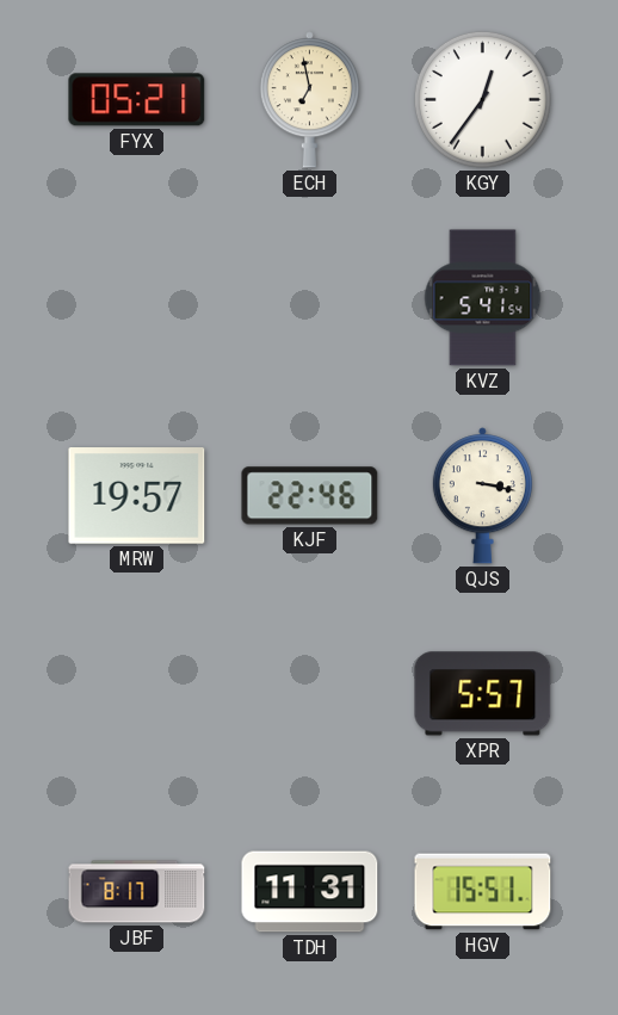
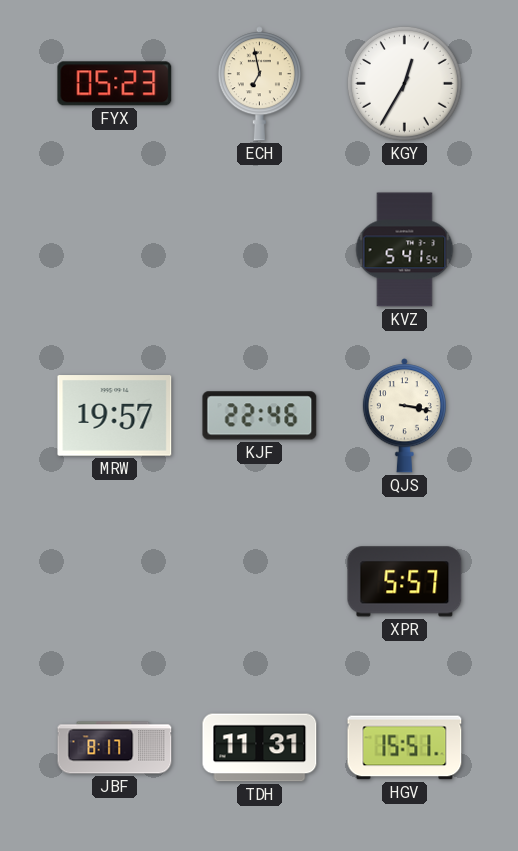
FYX: 05:21 -> 05:23 (115, 84)
KGY: 12:36 -> 12:35 (404, 83)
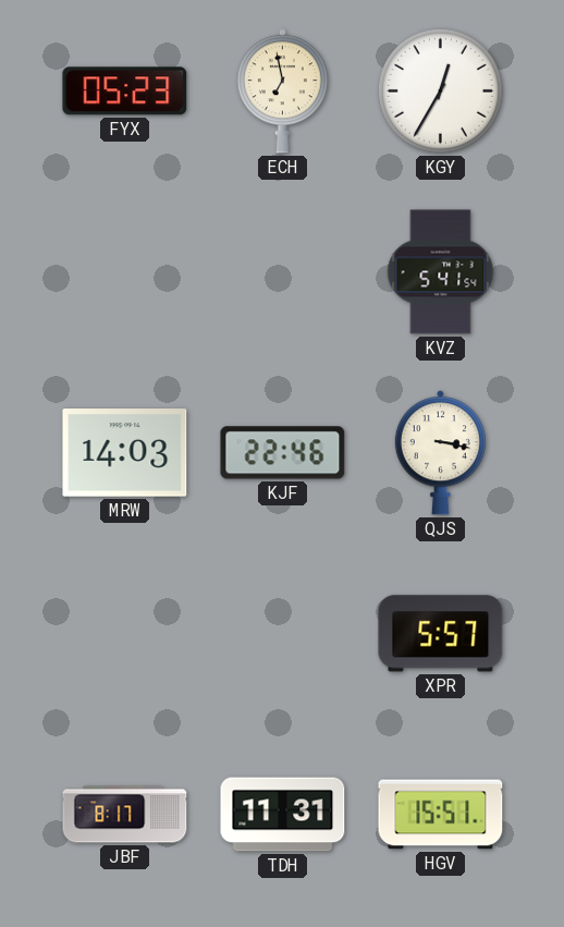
MRW: 19:57 -> 14:03 (125, 453)
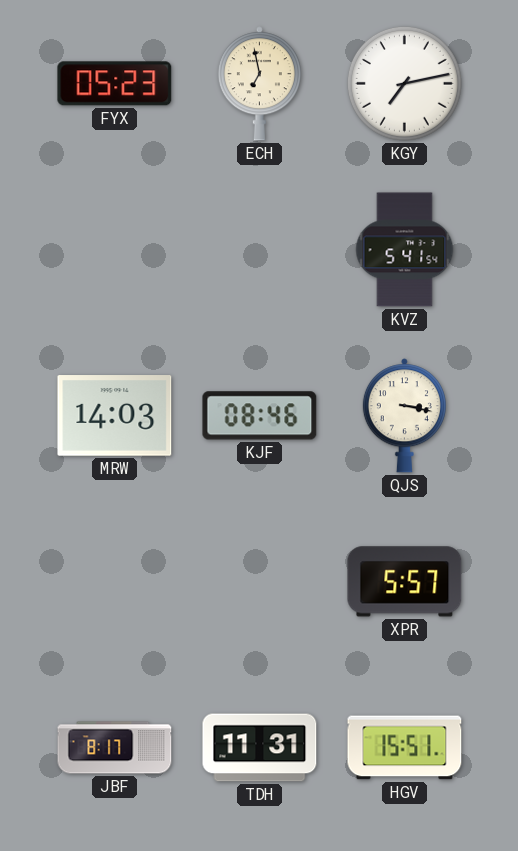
KGY: 12:35 -> 7:13 (404, 83)
KJF: 22:46 -> 08:46 (260, 416)
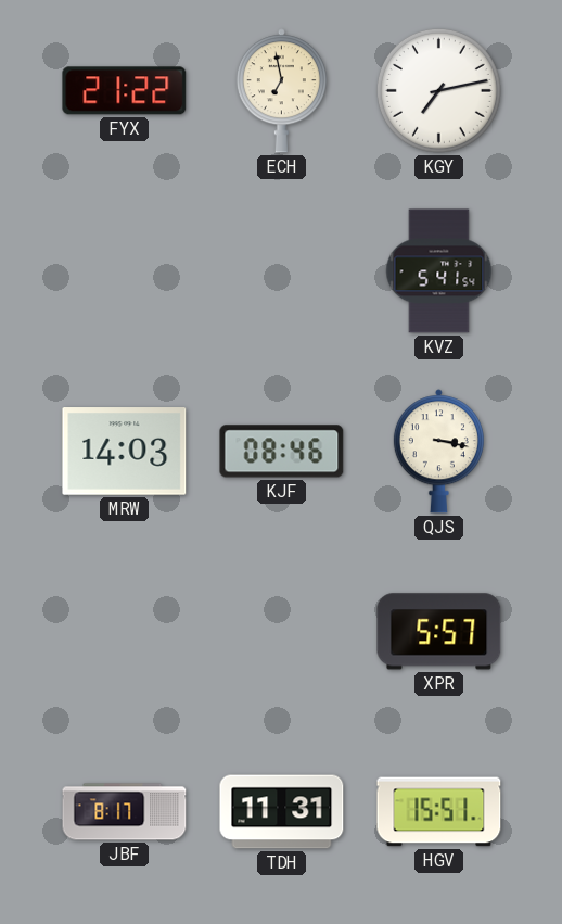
FYX: 05:23 -> 21:22 (125, 91)
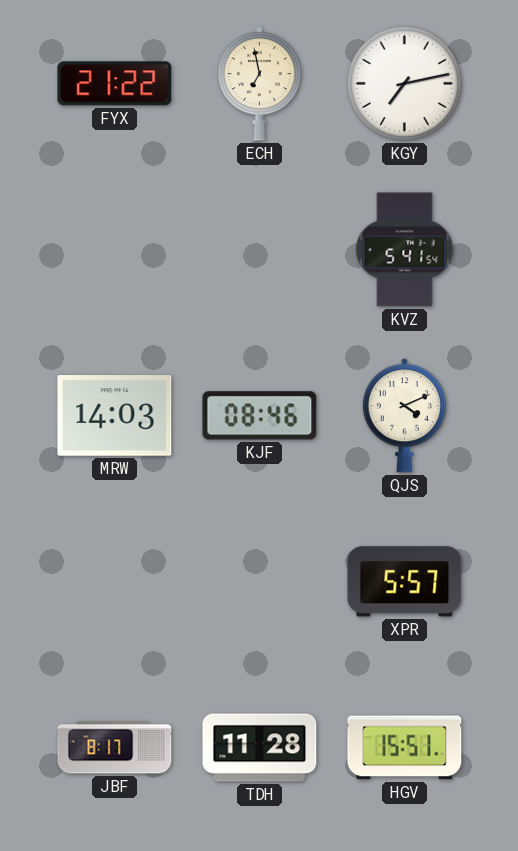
QJS: 3:17 -> 4:11 (404, 416)
TDH: 11:31 -> 11:28 (260, 748)
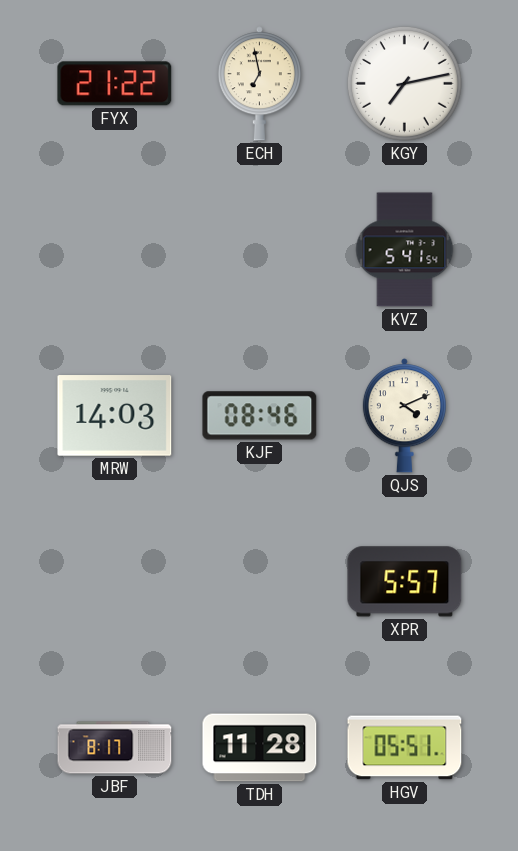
HGV: 15:51 -> 05:51 (405, 748)
